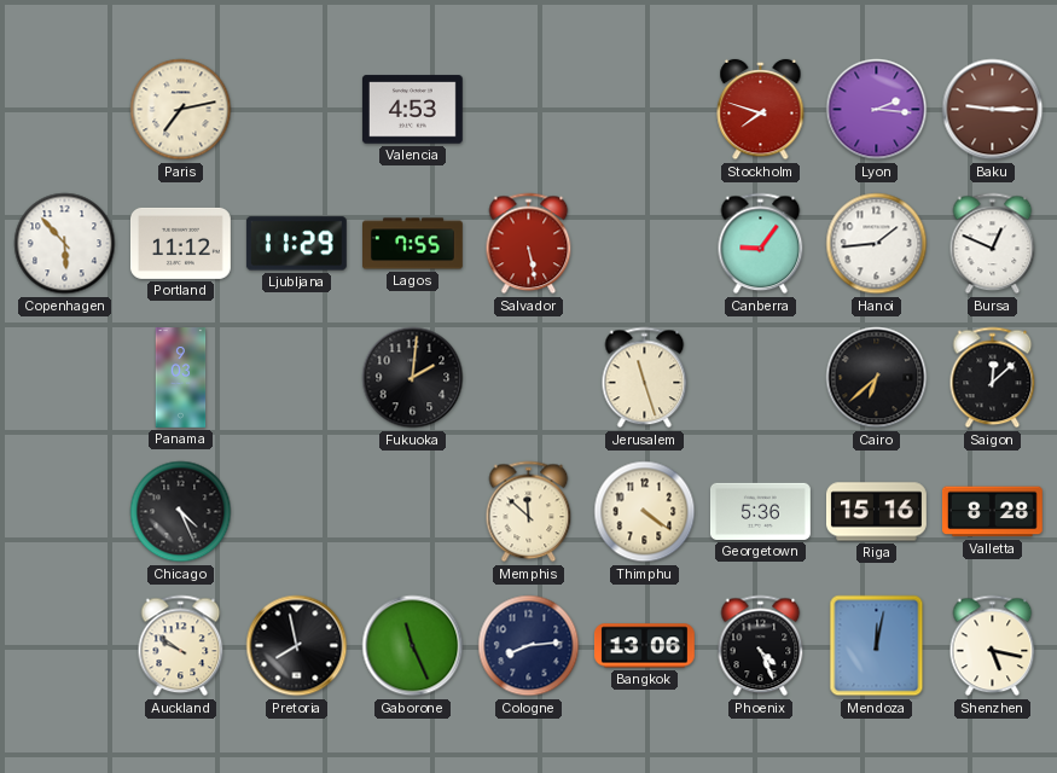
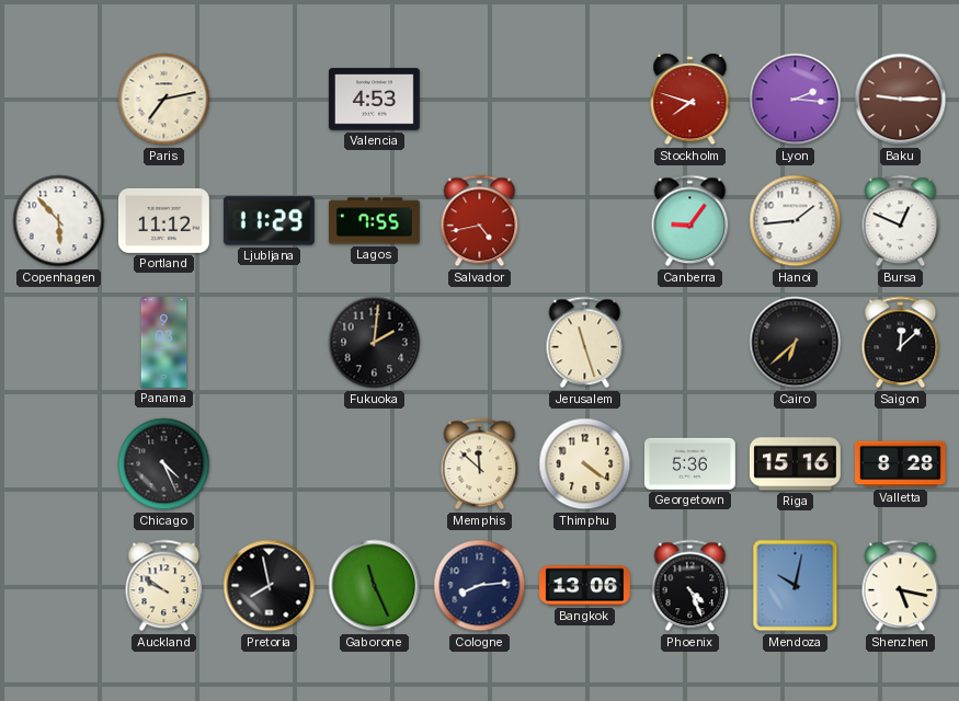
Salvador: 5:28 -> 4:43 (480, 221)
Mendoza: 12:02 -> 10:02 (796, 586)
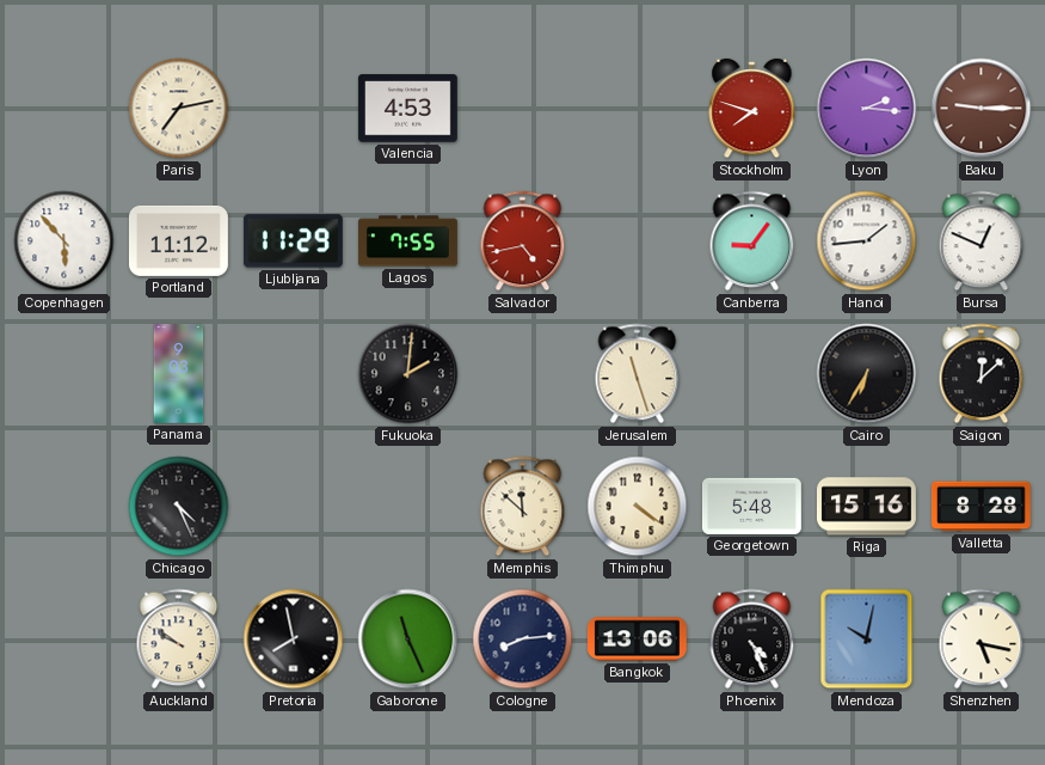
Cairo: 6:38 -> 6:35 (867, 374)
Georgetown: 5:36 -> 5:48 (751, 506)
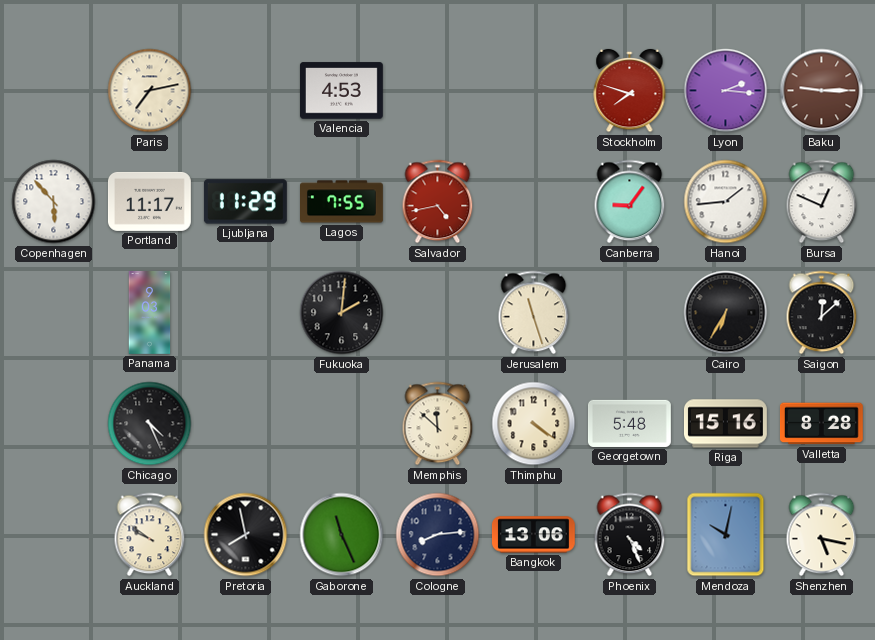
Portland: 11:12 -> 11:17 (149, 201)
